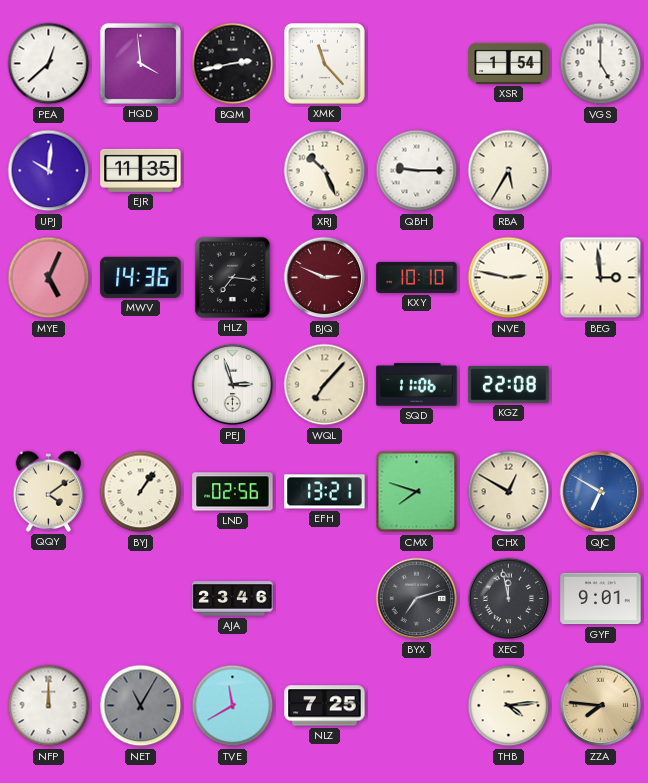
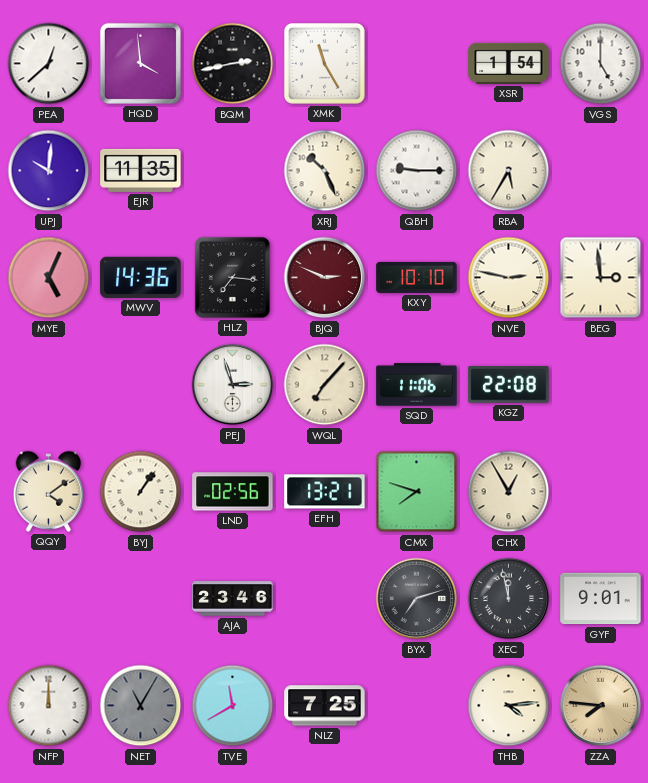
XMK: 11:23 -> 11:25 (324, 63)
CHX: 12:50 -> 12:55 (509, 492)
QJC: 6:50 -> none (601, 492)
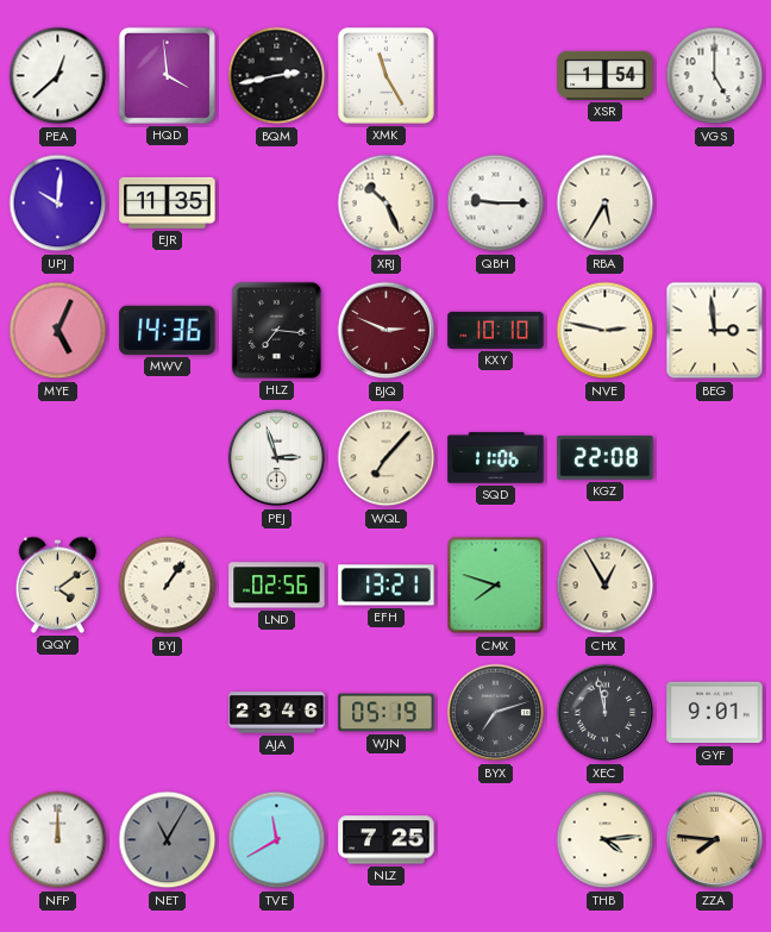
WJN: none -> 05:19 (387, 713)
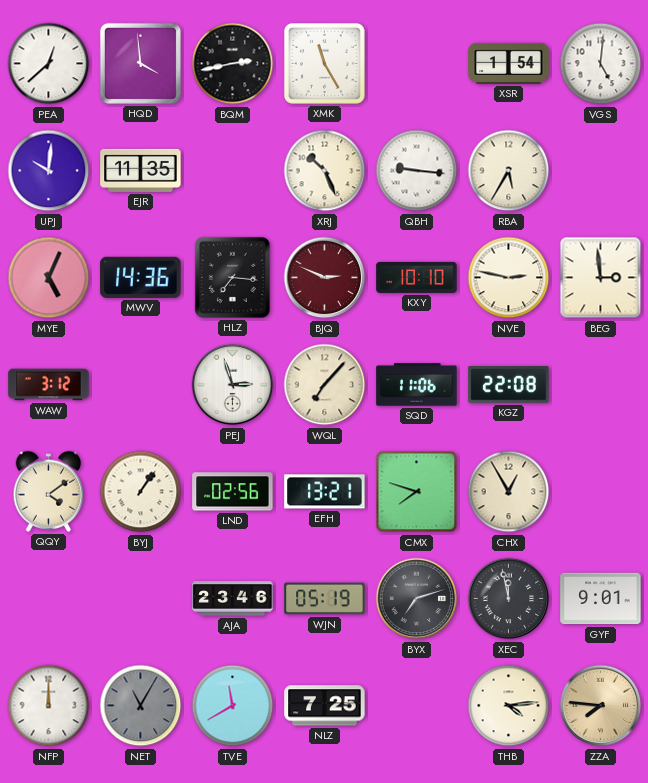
VGS: 5:00 -> 5:01 (601, 64)
QBH: 9:15 -> 9:16 (417, 171)
WAW: none -> 3:12 (49, 385)
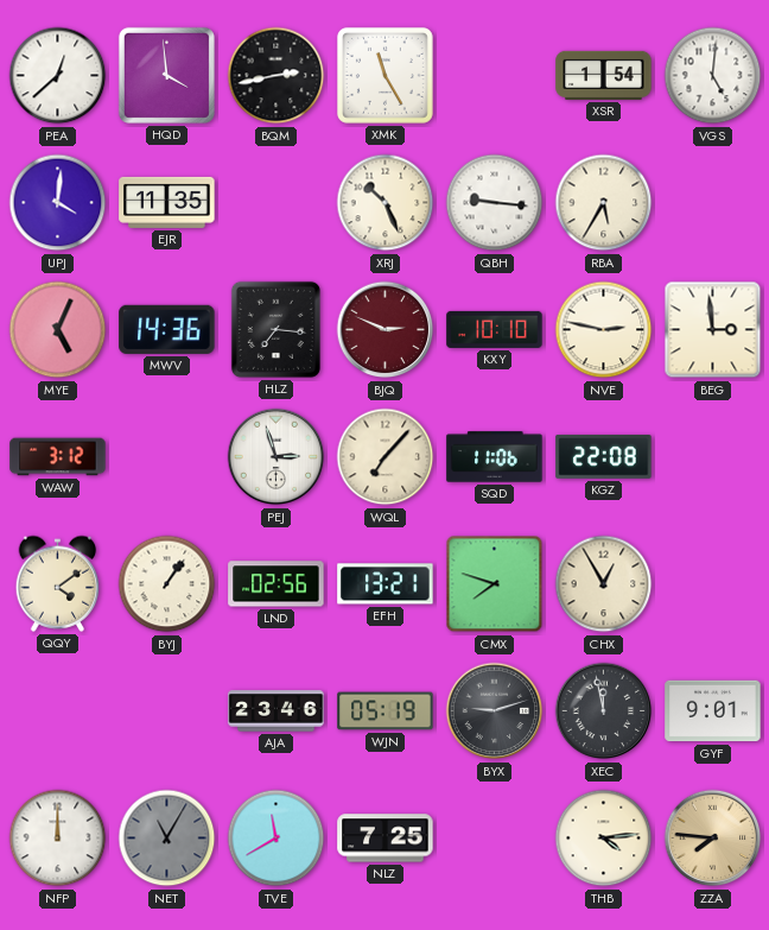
UPJ: 10:01 -> 4:01 (58, 203)
BYX: 7:12 -> 9:12 (495, 711)
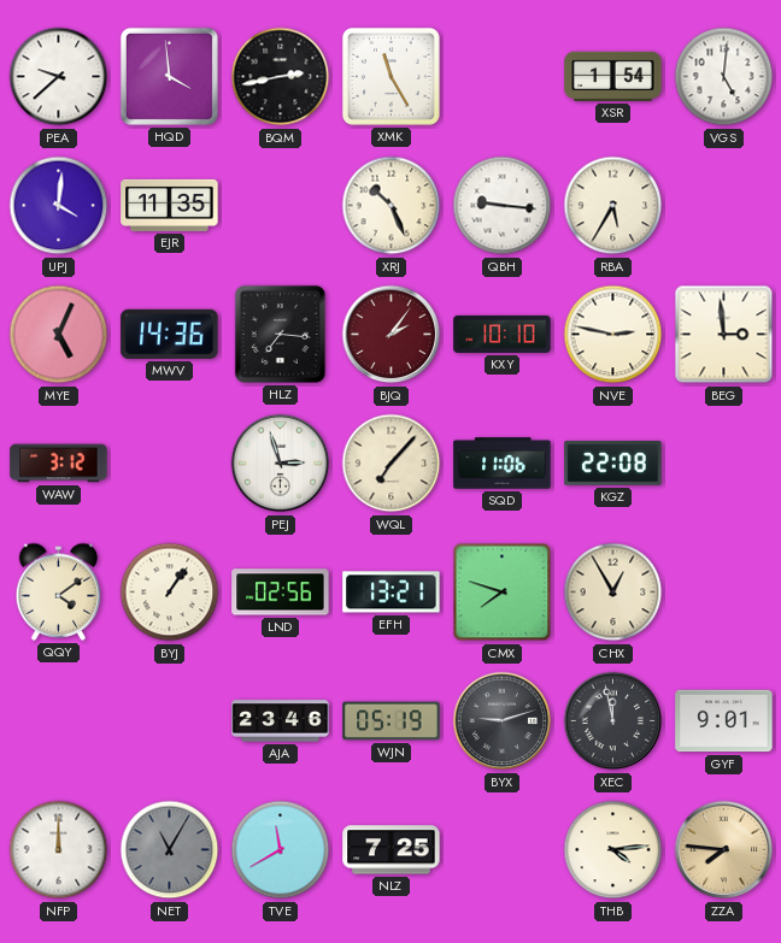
PEA: 12:38 -> 9:38 (59, 77)
BJQ: 2:49 -> 2:06 (392, 335)
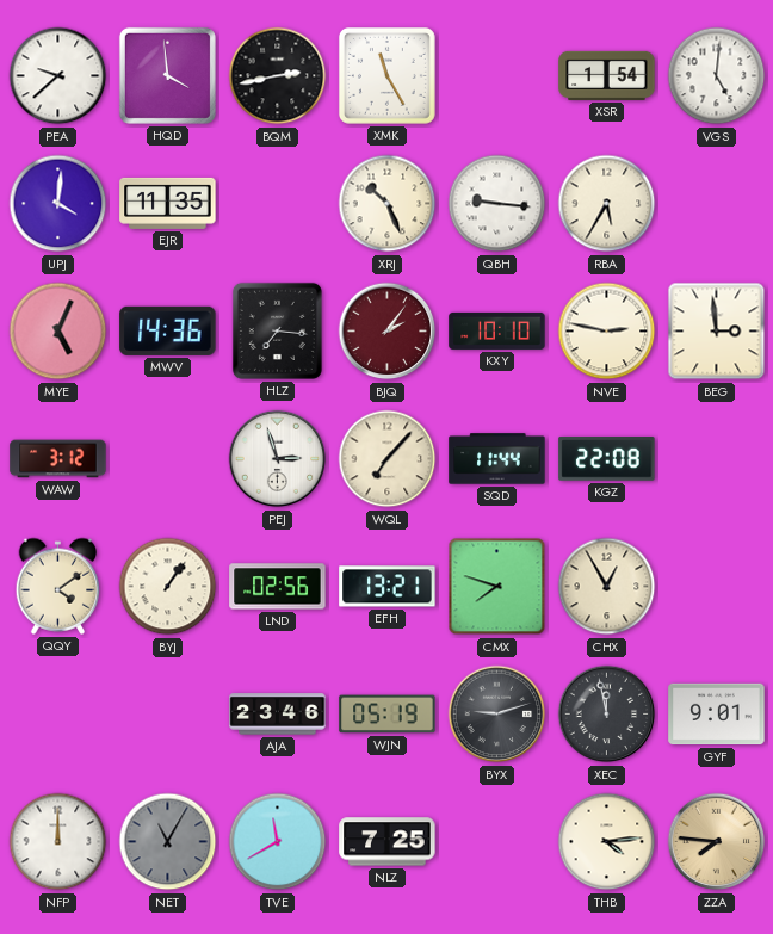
SQD: 11:06 -> 11:44 (497, 459)
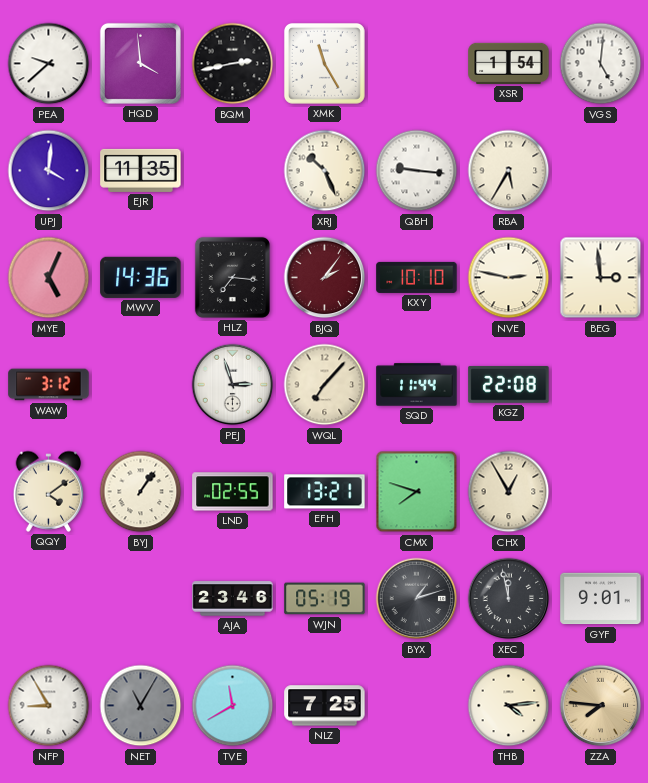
LND: 02:56 -> 02:55 (233, 492)
BYX: 9:12 -> 1:12 (417, 599)
NFP: 12:00 -> 8:55 (49, 706)
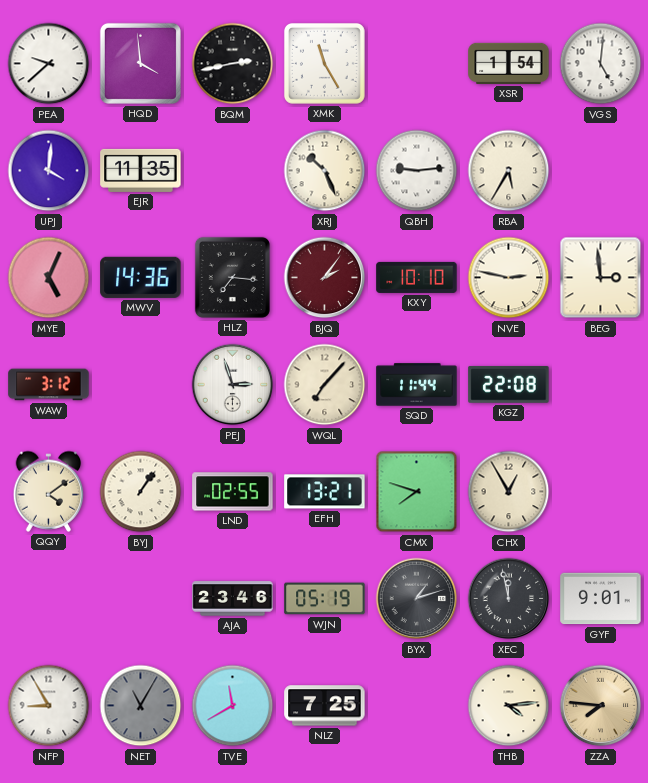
QBH: 9:16 -> 9:14 (417, 171)
